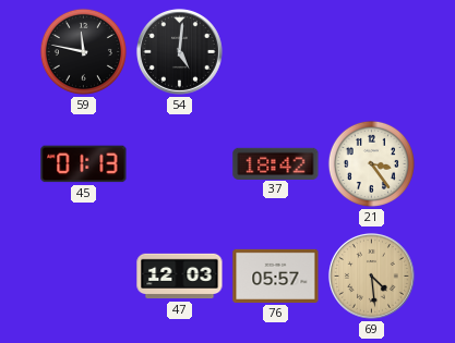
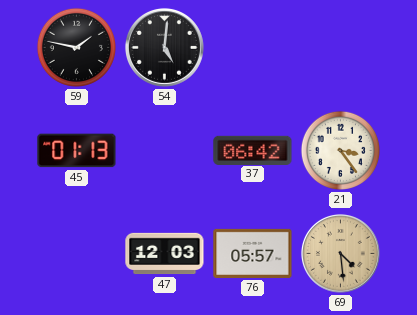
59: 11:47 -> 1:47 (76, 47)
37: 18:42 -> 06:42 (253, 150)
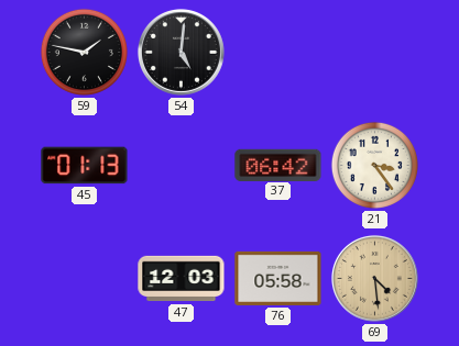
76: 05:57 -> 05:58 (278, 278)
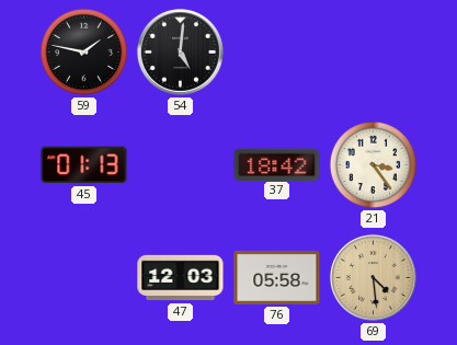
37: 06:42 -> 18:42 (277, 164)
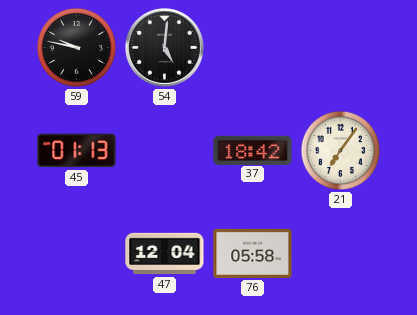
59: 1:47 -> 9:47 (76, 47)
21: 3:24 -> 7:06 (340, 150)
47: 12:03 -> 12:04 (165, 254)
69: 4:29 -> none (373, 277)
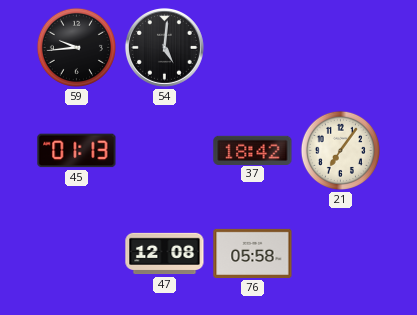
59: 9:47 -> 9:44 (76, 47)
47: 12:04 -> 12:08 (165, 254)
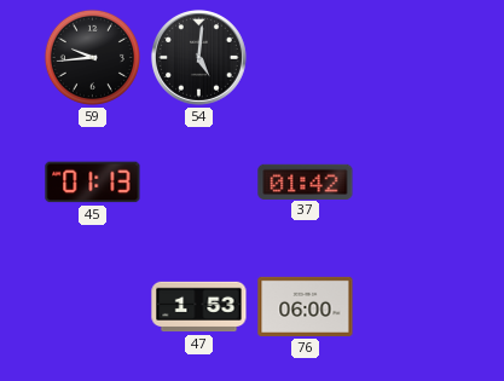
37: 18:42 -> 01:42 (306, 181)
21: 7:06 -> none (340, 150)
47: 12:08 -> 1:53 (199, 307)
76: 05:58 -> 06:00 (306, 306)
